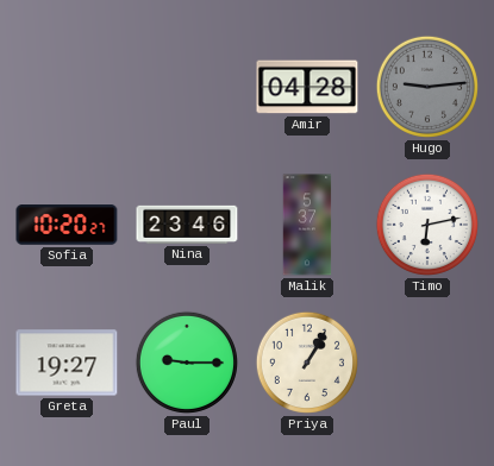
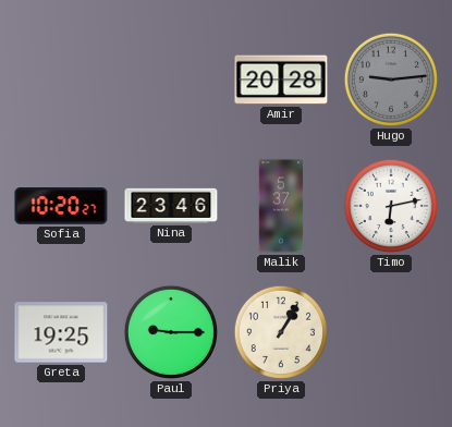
Amir: 04:28 -> 20:28 (281, 80)
Greta: 19:27 -> 19:25 (61, 332)
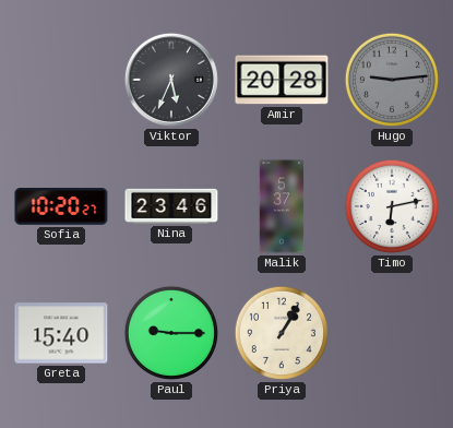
Viktor: none -> 5:34 (171, 80)
Greta: 19:25 -> 15:40 (61, 333)
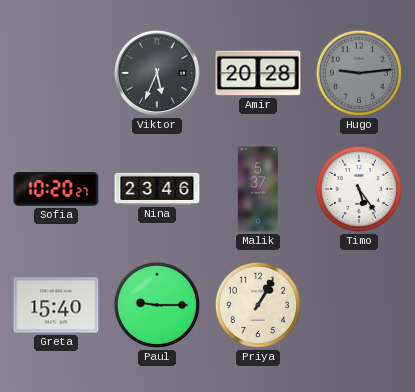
Timo: 6:13 -> 5:24 (359, 189)
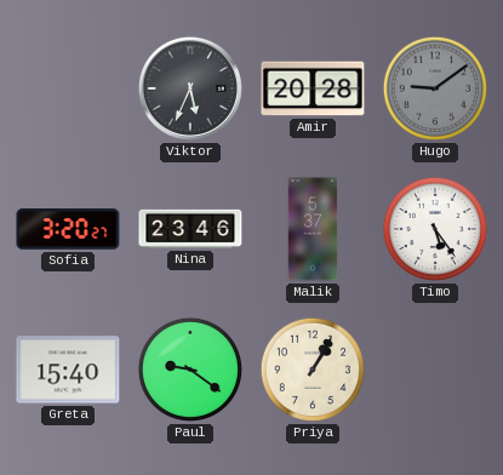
Hugo: 9:14 -> 9:09 (435, 88)
Sofia: 10:20 -> 3:20 (68, 229)
Paul: 9:15 -> 9:21 (190, 370)
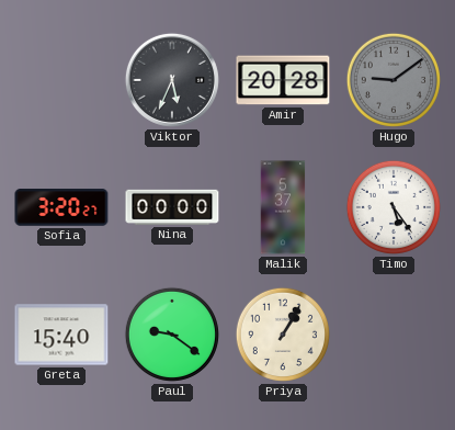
Nina: 23:46 -> 00:00 (172, 207)
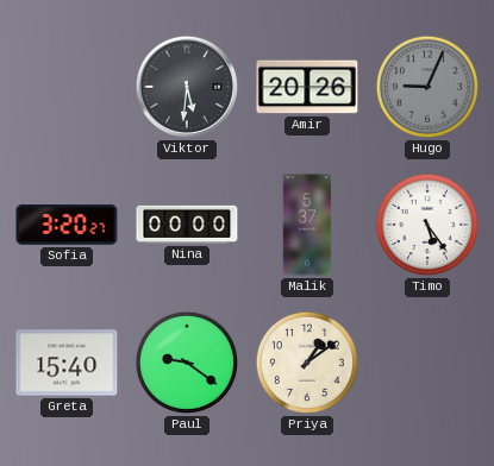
Viktor: 5:34 -> 5:31 (187, 87)
Amir: 20:28 -> 20:26 (307, 87)
Hugo: 9:09 -> 9:04 (427, 87)
Priya: 1:05 -> 1:09 (307, 363)
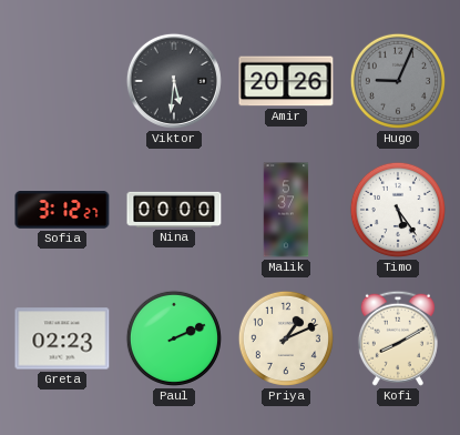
Sofia: 3:20 -> 3:12 (62, 210)
Greta: 15:40 -> 02:23 (62, 338)
Paul: 9:21 -> 2:11 (174, 338)
Priya: 1:09 -> 1:11 (286, 338)
Kofi: none -> 8:10 (398, 338)
